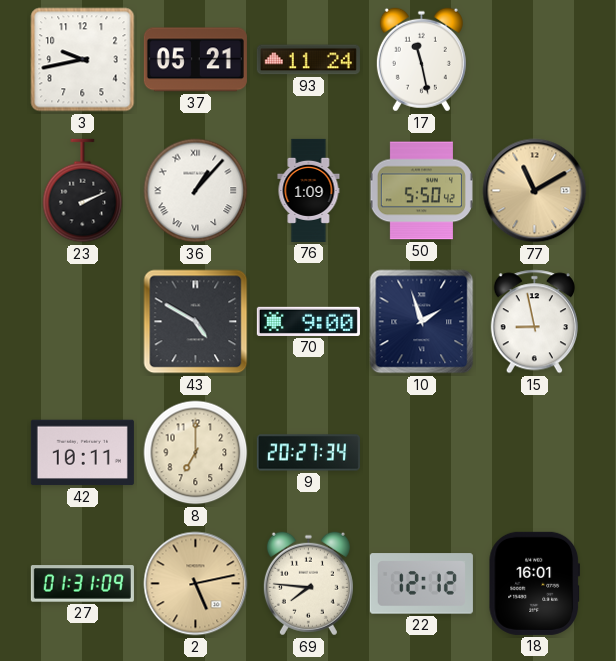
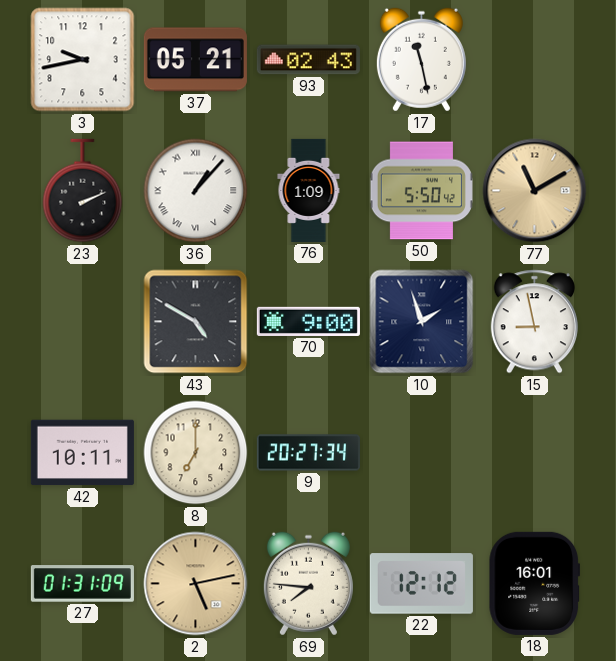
93: 11:24 -> 02:43 (308, 60)
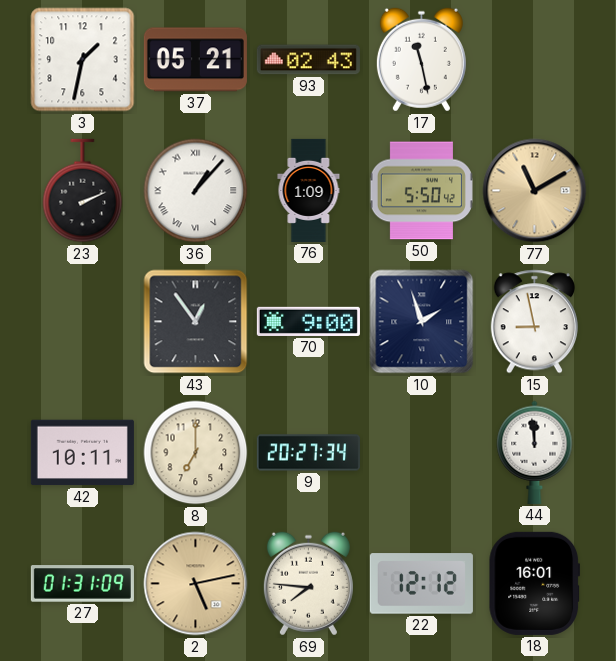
3: 9:43 -> 1:32 (83, 60)
43: 4:50 -> 12:54 (196, 322)
44: none -> 11:59 (535, 452)
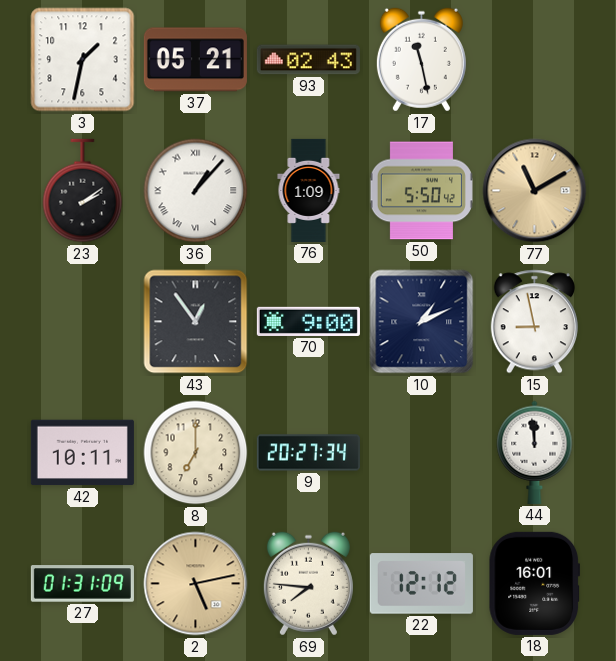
23: 2:11 -> 2:09 (83, 191)
10: 1:57 -> 1:11 (422, 322)
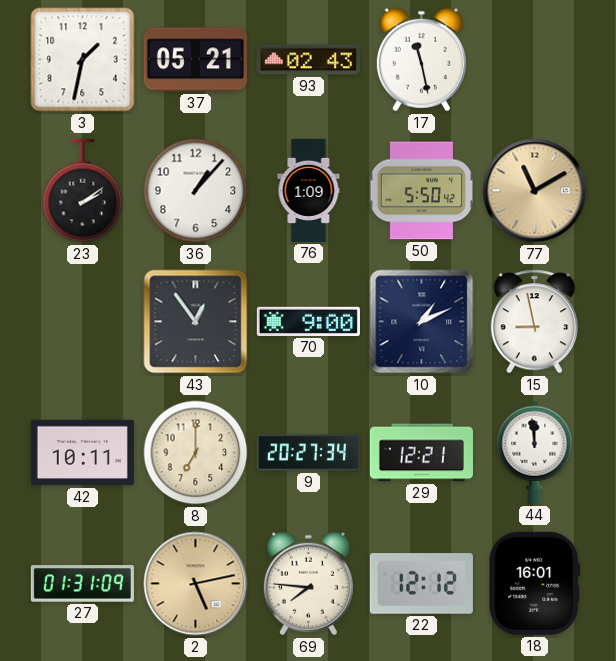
36 numerals: Roman -> Arabic (196, 191)
29: none -> 12:21 (421, 453)
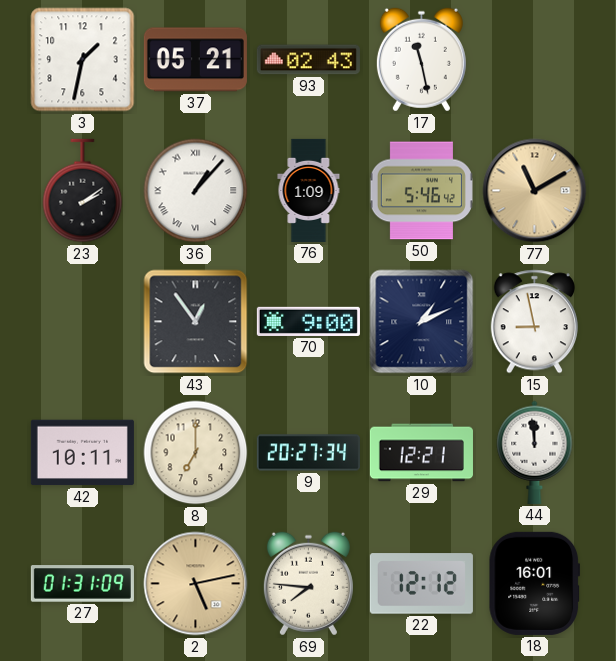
36 numerals: Arabic -> Roman (196, 191)
50: 5:50 -> 5:46 (421, 191)
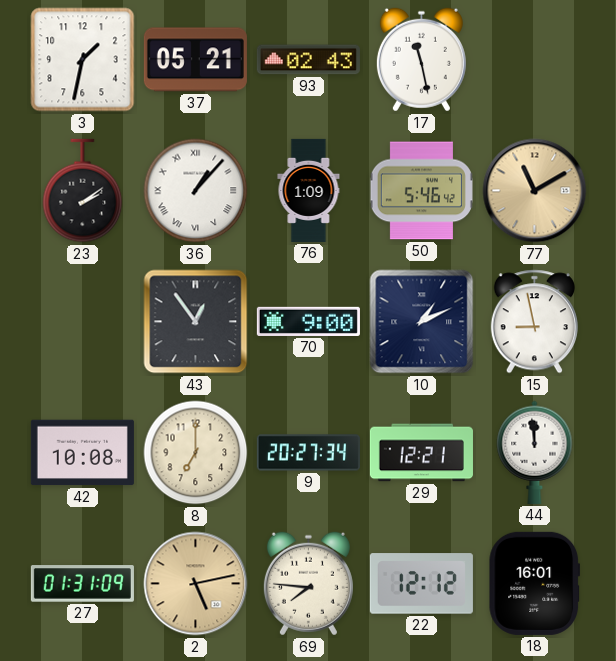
42: 10:11 -> 10:08 (82, 453)
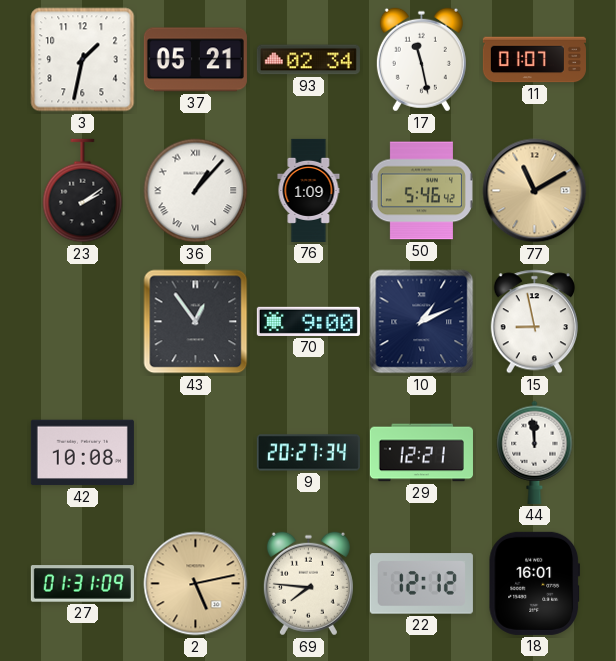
93: 02:43 -> 02:34 (308, 60)
11: none -> 01:07 (534, 60)
8: 7:00 -> none (196, 453)
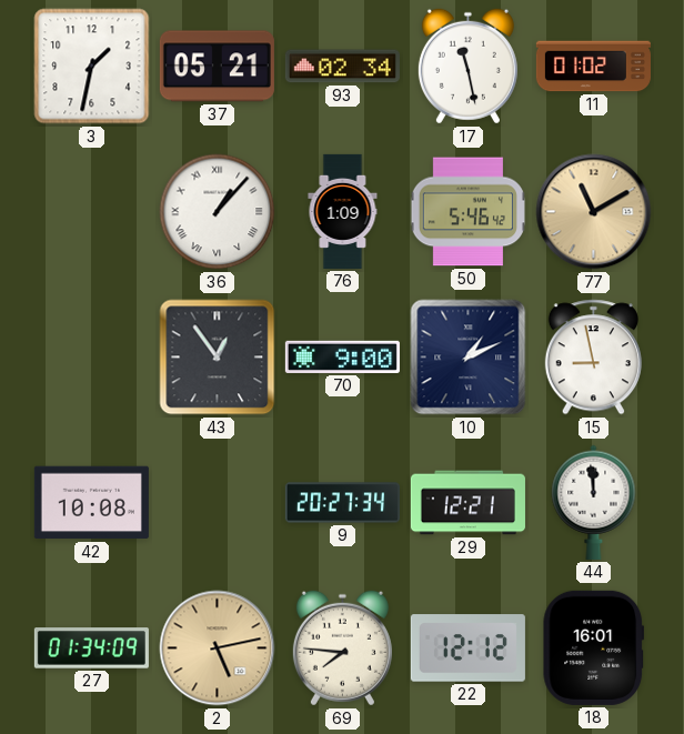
11: 01:07 -> 01:02 (593, 67)
23: 2:09 -> none (83, 191)
27: 01:31 -> 01:34 (91, 648)
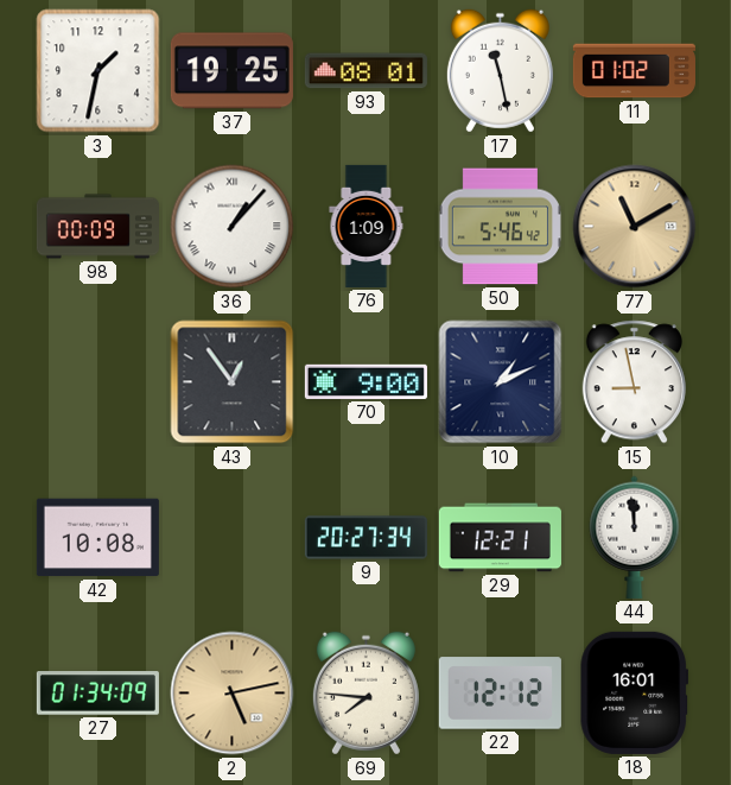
37: 05:21 -> 19:25 (231, 71)
93: 02:34 -> 08:01 (366, 71)
98: none -> 00:09 (97, 227)
